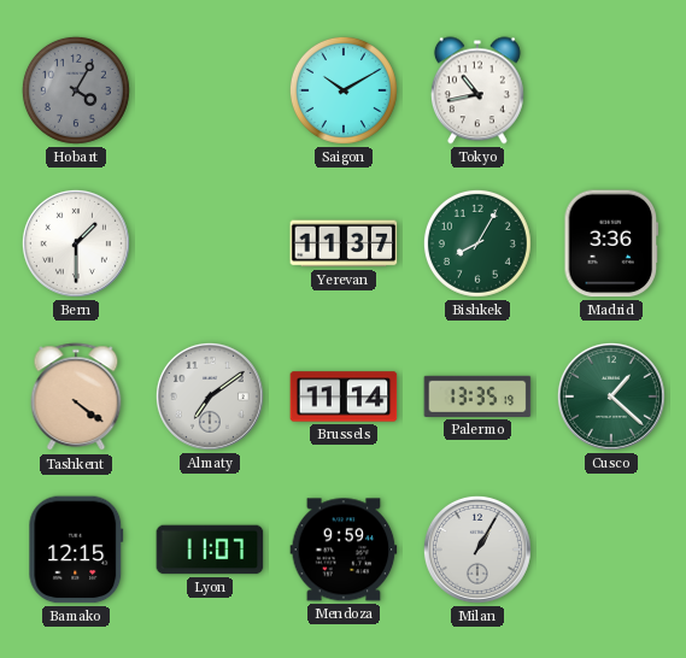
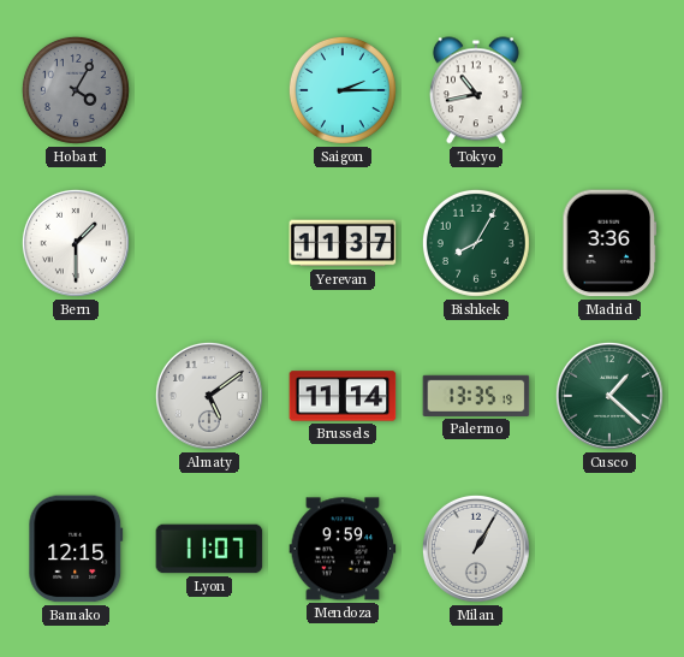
Saigon: 10:10 -> 2:15 (343, 90)
Tashkent: 4:21 -> none (76, 398)
Almaty: 7:09 -> 5:09 (209, 396)
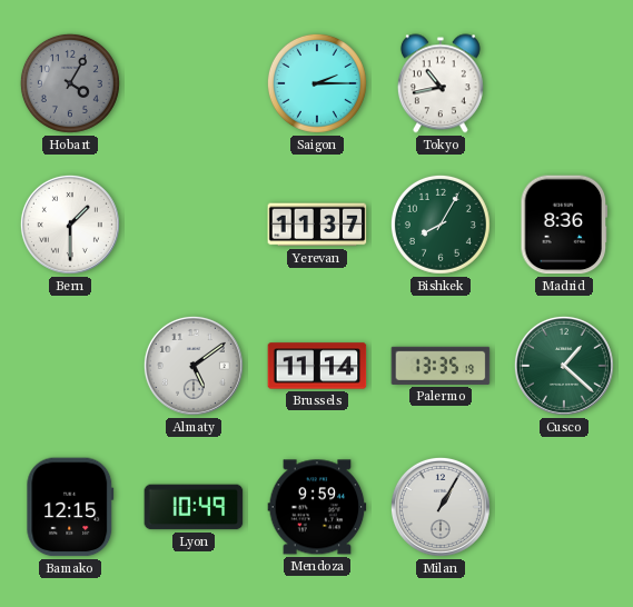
Madrid: 3:36 -> 8:36 (564, 225)
Lyon: 11:07 -> 10:49 (194, 507)
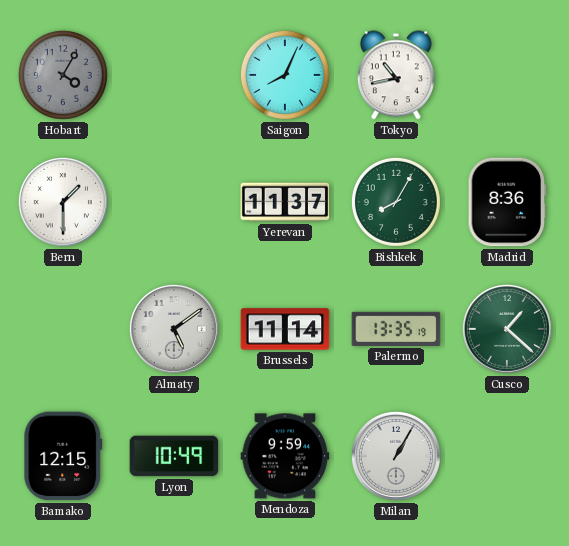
Saigon: 2:15 -> 8:04 (285, 75)
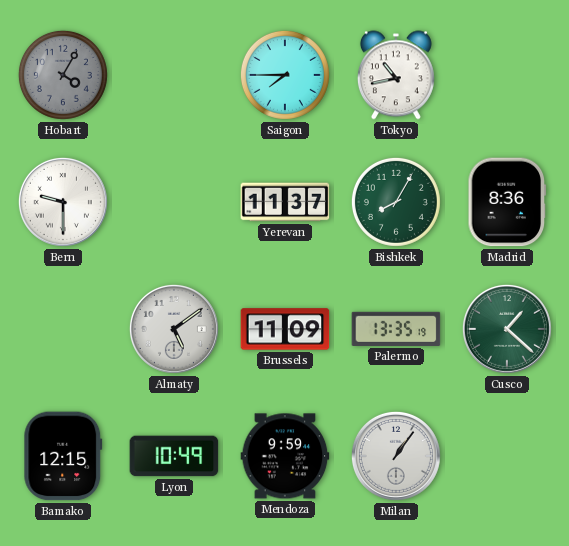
Saigon: 8:04 -> 7:45 (285, 75)
Bern: 1:30 -> 9:30 (63, 202)
Brussels: 11:14 -> 11:09 (285, 329)
Milan: 1:05 -> 1:06 (396, 456)
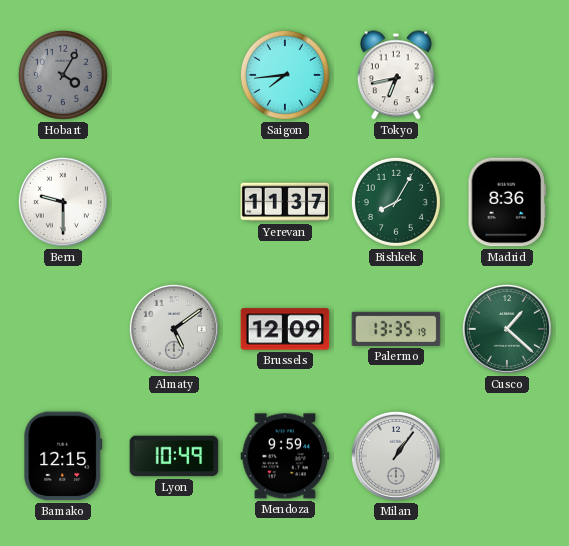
Saigon: 7:45 -> 7:44 (285, 75)
Tokyo: 10:43 -> 6:43 (396, 75)
Brussels: 11:09 -> 12:09 (285, 329)
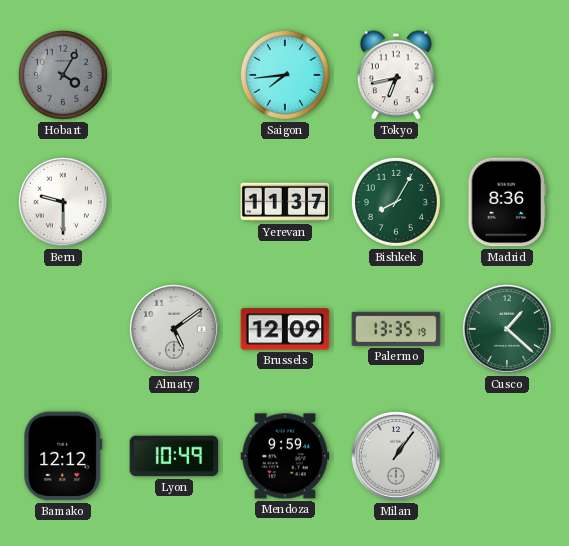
Bamako: 12:15 -> 12:12 (63, 456)
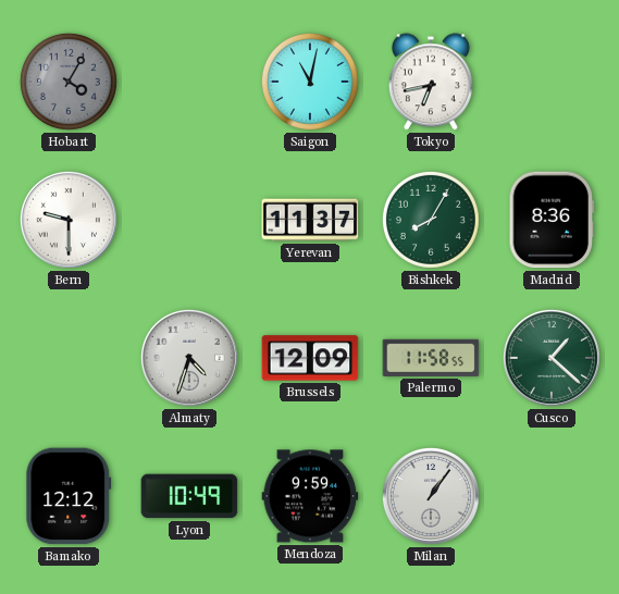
Saigon: 7:44 -> 11:02 (310, 82)
Almaty: 5:09 -> 4:33 (189, 358)
Palermo: 13:35 -> 11:58 (431, 358)
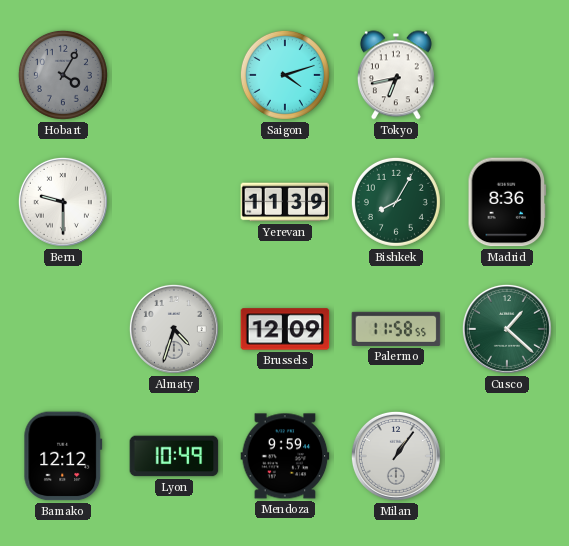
Saigon: 11:02 -> 4:12 (285, 75)
Yerevan: 11:37 -> 11:39 (285, 202)
